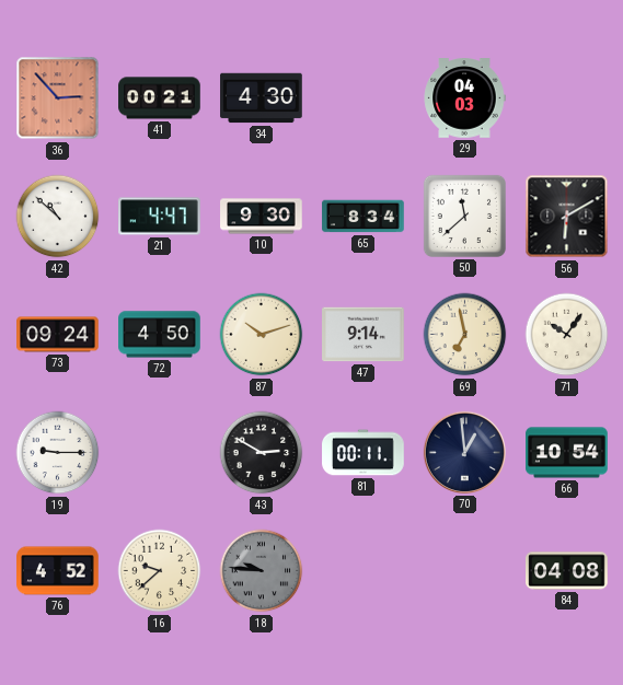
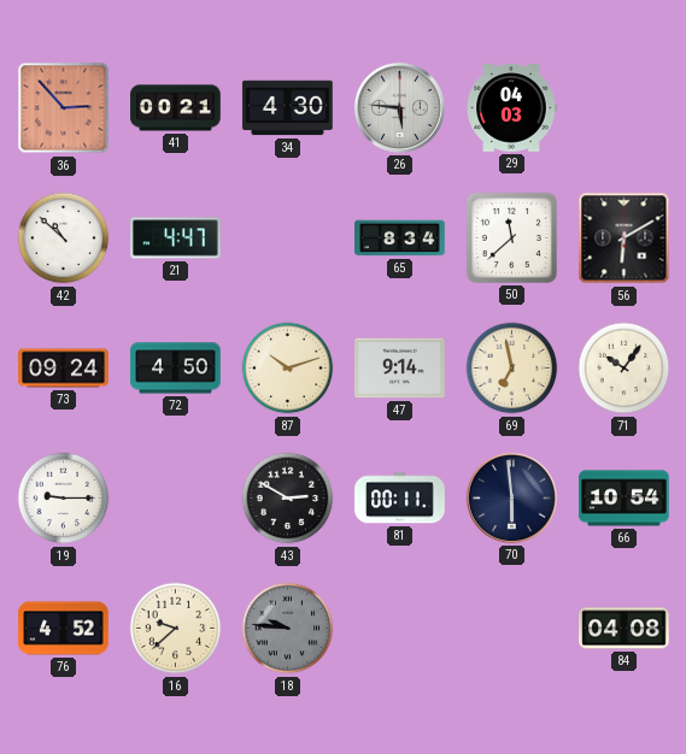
26: none -> 5:46 (399, 107)
10: 9:30 -> none (262, 217)
70: 12:59 -> 5:59 (511, 497)
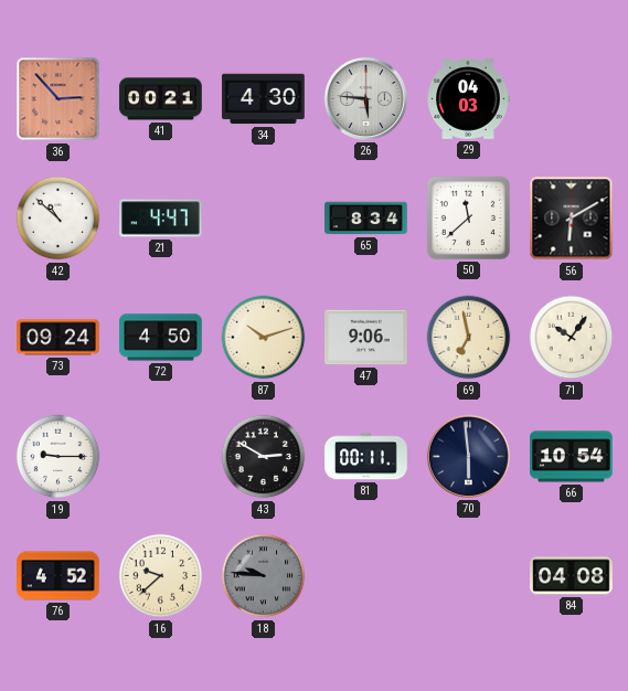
47: 9:14 -> 9:06 (366, 338)
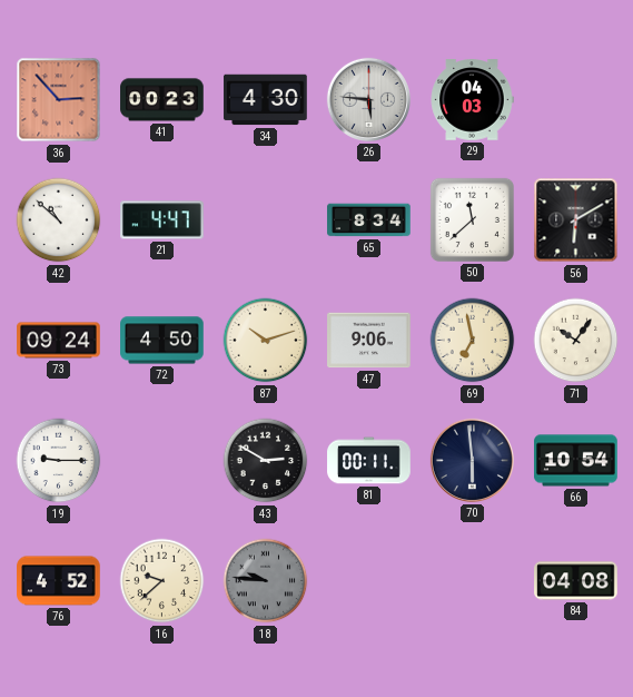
41: 00:21 -> 00:23 (162, 100)
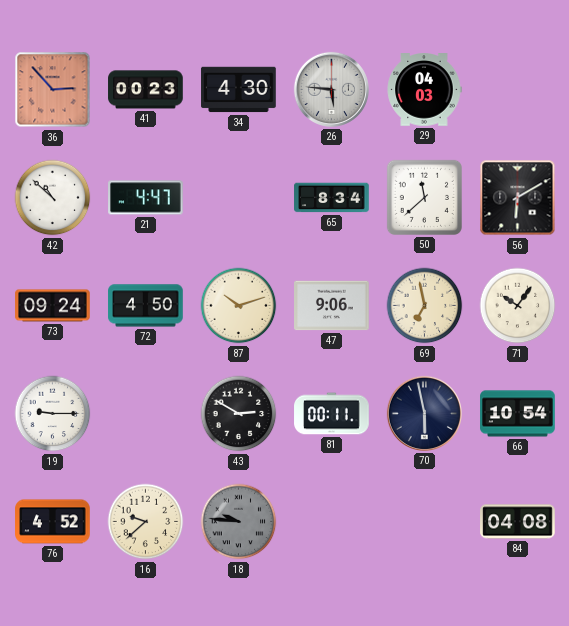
70: 5:59 -> 5:58 (424, 413)
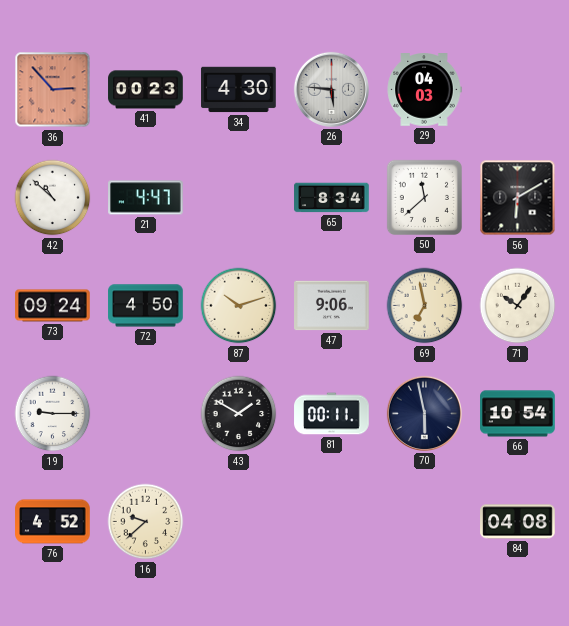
43: 2:50 -> 1:50 (239, 414)
18: 9:46 -> none (239, 522)
